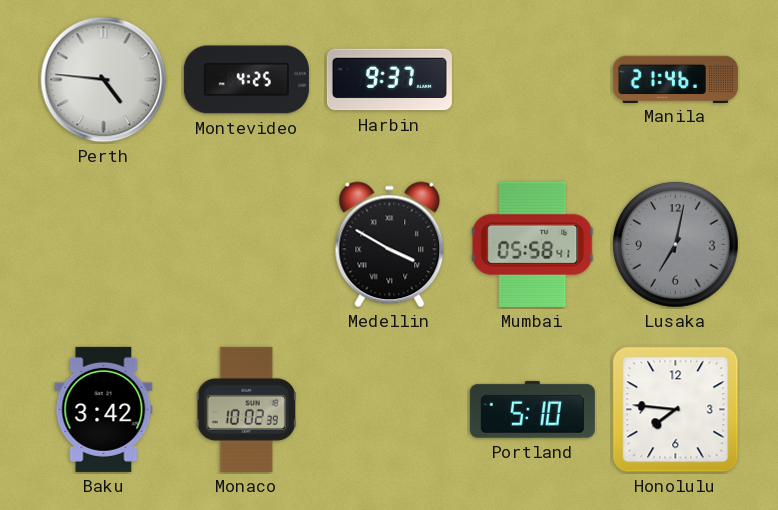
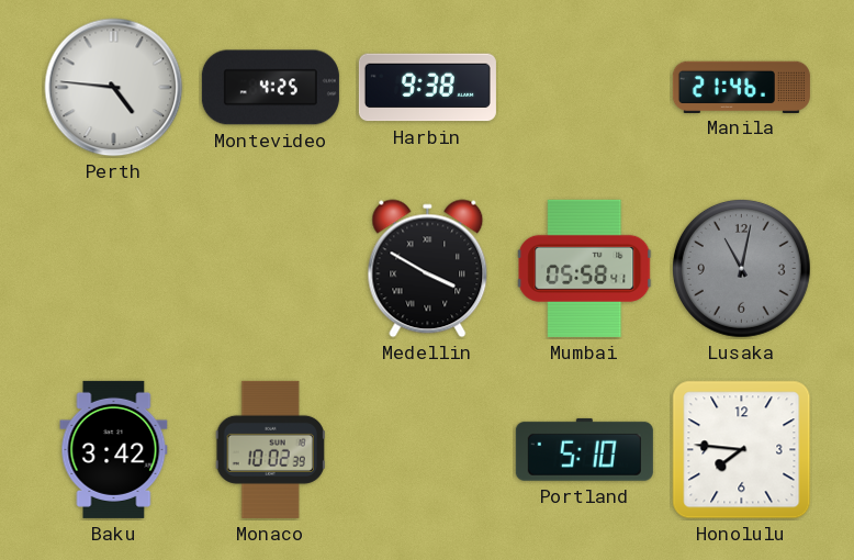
Harbin: 9:37 -> 9:38 (427, 88)
Lusaka: 7:02 -> 11:02 (741, 268)
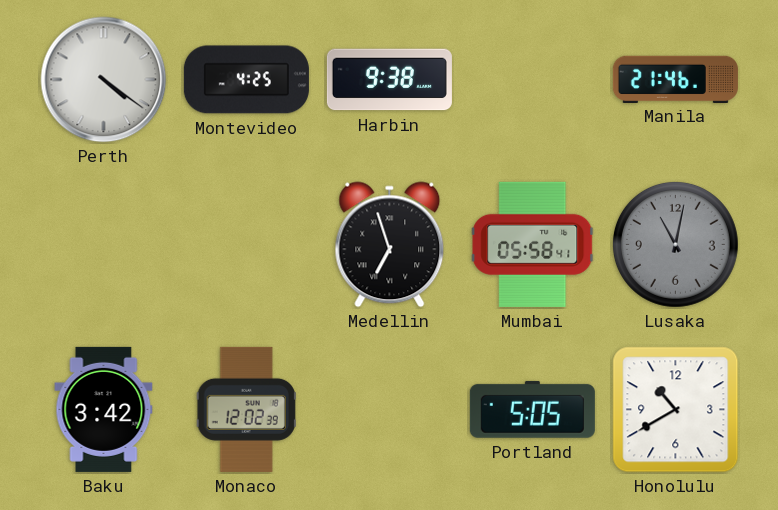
Perth: 4:46 -> 4:21 (104, 80)
Medellin: 3:50 -> 6:57 (390, 245)
Monaco: 10:02 -> 12:02 (246, 409)
Portland: 5:10 -> 5:05 (532, 409)
Honolulu: 7:46 -> 10:40 (676, 410)
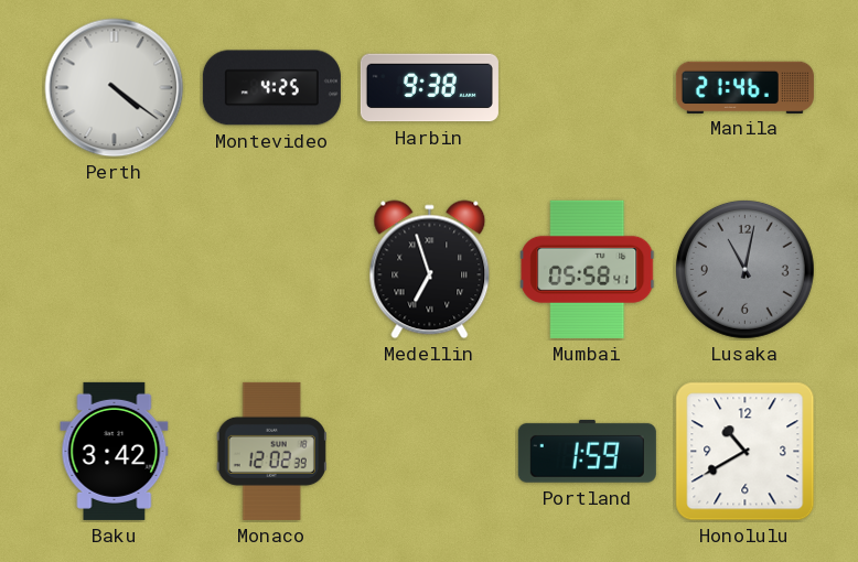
Portland: 5:05 -> 1:59 (587, 451)
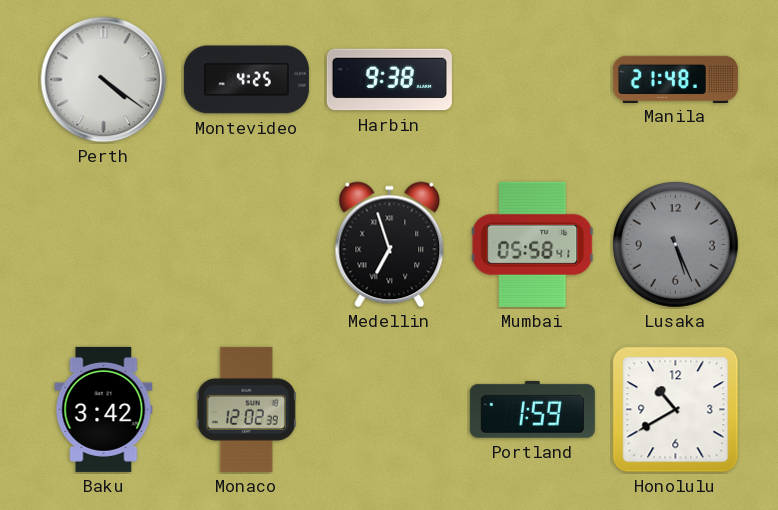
Manila: 21:46 -> 21:48 (675, 79)
Lusaka: 11:02 -> 5:26 (675, 244)
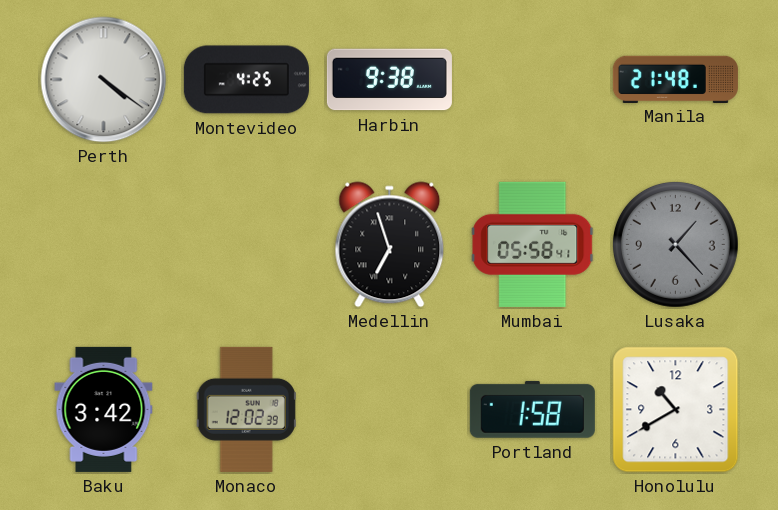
Lusaka: 5:26 -> 1:23 (675, 244)
Portland: 1:59 -> 1:58 (532, 409)
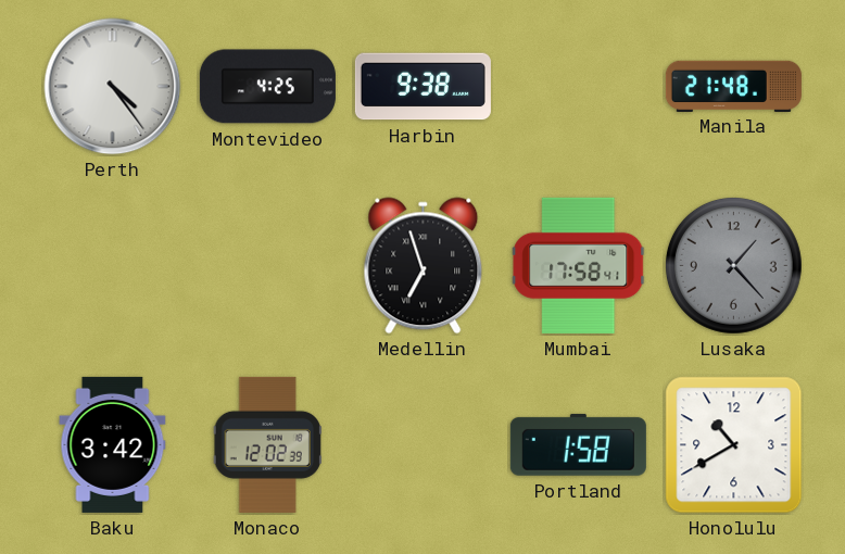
Perth: 4:21 -> 4:24 (113, 87)
Mumbai: 05:58 -> 17:58 (579, 265)
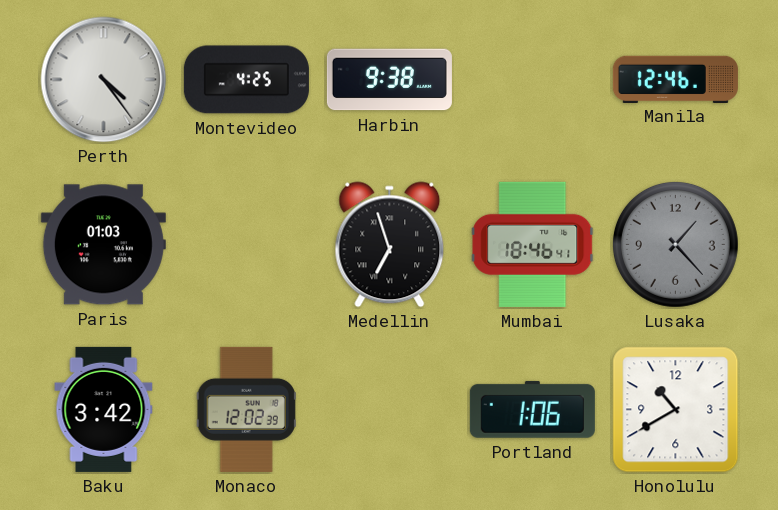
Manila: 21:48 -> 12:46 (675, 79)
Paris: none -> 01:03 (103, 245)
Mumbai: 17:58 -> 18:46 (533, 244)
Portland: 1:58 -> 1:06 (532, 409)
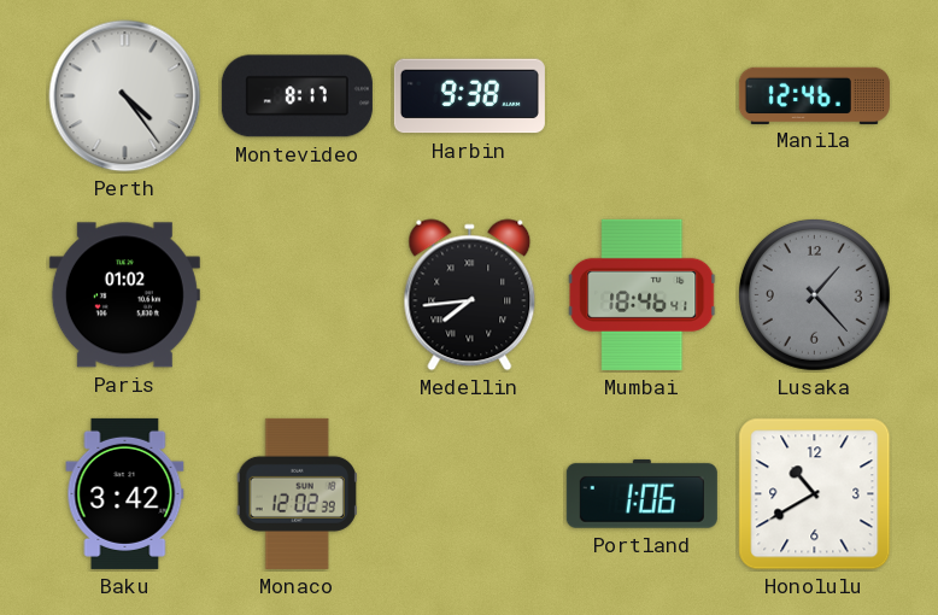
Montevideo: 4:25 -> 8:17 (297, 96)
Paris: 01:03 -> 01:02 (124, 295)
Medellin: 6:57 -> 7:44 (470, 295)
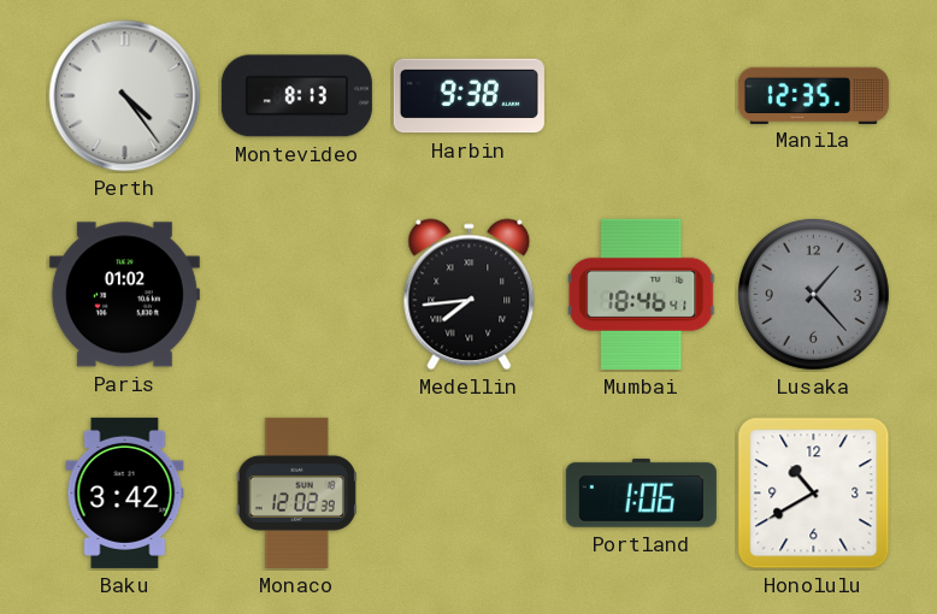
Montevideo: 8:17 -> 8:13 (296, 96)
Manila: 12:46 -> 12:35 (813, 95)
